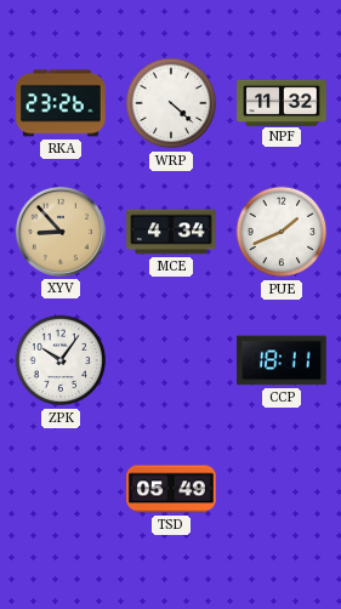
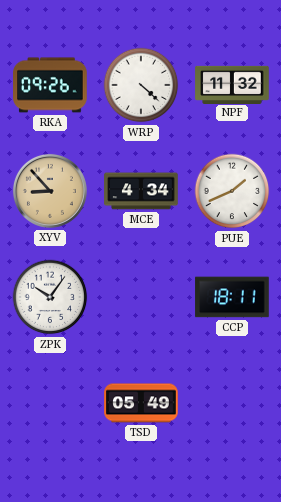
RKA: 23:26 -> 09:26 (50, 85)
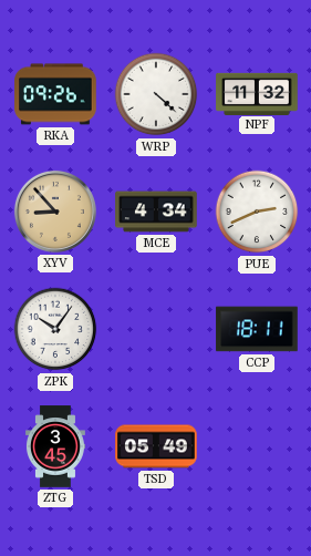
PUE: 1:41 -> 2:41 (257, 212)
ZTG: none -> 3:45 (56, 446)
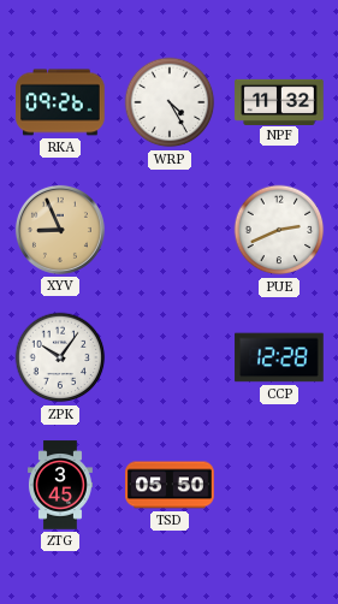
WRP: 4:22 -> 4:25 (170, 102)
XYV: 8:53 -> 8:56 (60, 230)
MCE: 4:34 -> none (156, 212)
CCP: 18:11 -> 12:28 (279, 357)
TSD: 05:49 -> 05:50 (170, 485)
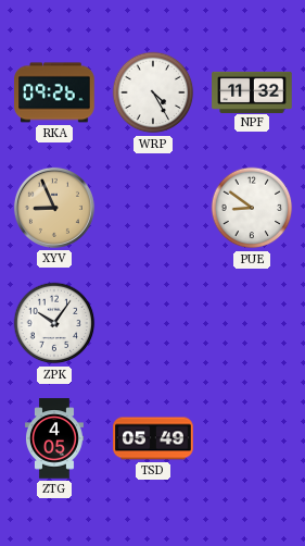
PUE: 2:41 -> 8:51 (252, 208)
CCP: 12:28 -> none (279, 357)
ZTG: 3:45 -> 4:05 (55, 438)
TSD: 05:50 -> 05:49 (153, 438)
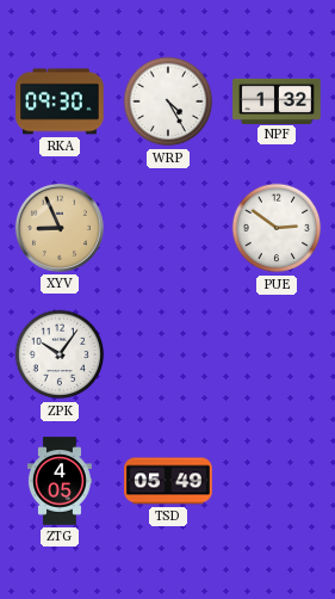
RKA: 09:26 -> 09:30 (60, 101)
NPF: 11:32 -> 1:32 (277, 100)
PUE: 8:51 -> 2:51 (277, 228)
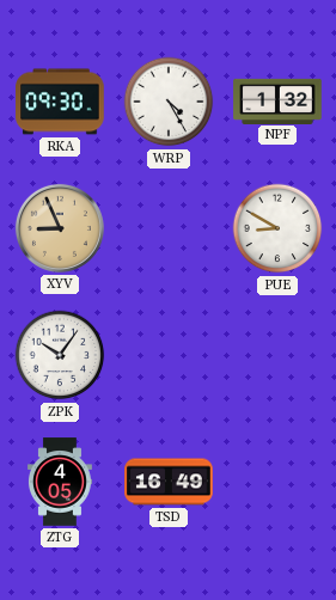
PUE: 2:51 -> 8:50 (277, 228)
TSD: 05:49 -> 16:49 (169, 482)
